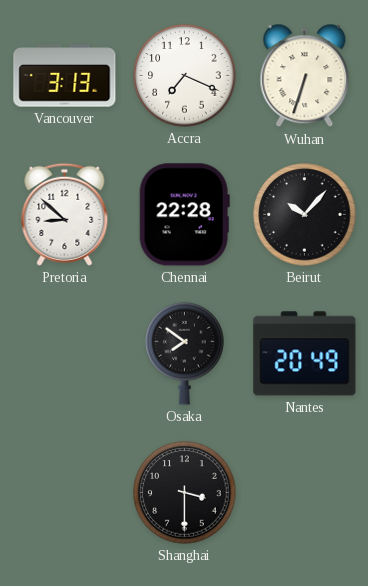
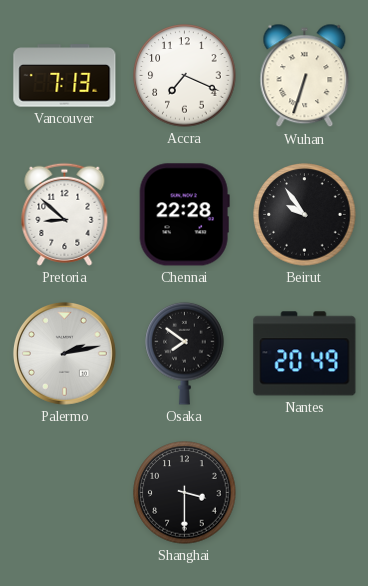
Vancouver: 3:13 -> 7:13 (65, 76)
Beirut: 10:07 -> 9:54 (305, 215)
Palermo: none -> 2:13 (64, 353)
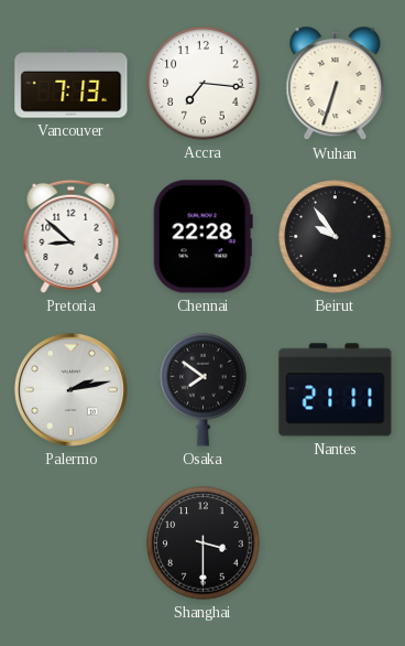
Accra: 7:19 -> 7:16 (204, 84)
Nantes: 20:49 -> 21:11 (336, 390)
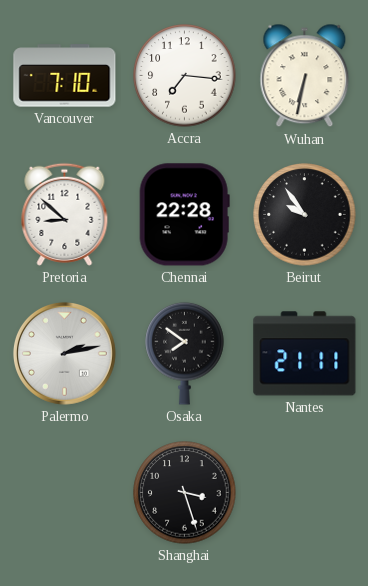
Vancouver: 7:13 -> 7:10 (65, 76)
Wuhan: 6:33 -> 6:32 (305, 76)
Shanghai: 3:30 -> 3:27 (185, 493)
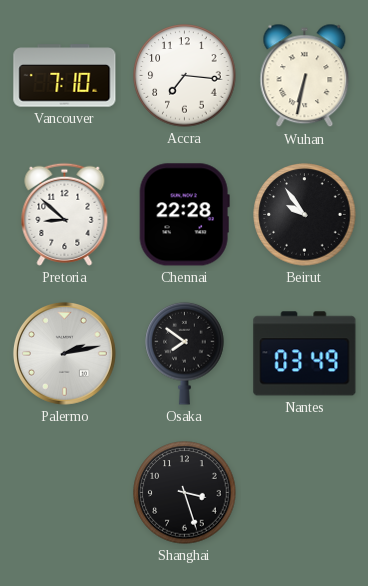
Nantes: 21:11 -> 03:49 (305, 354)
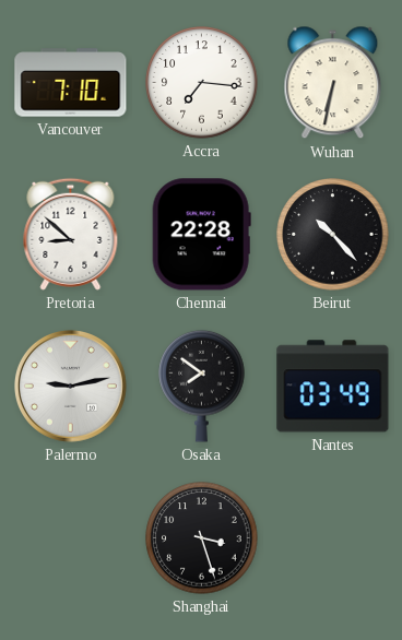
Beirut: 9:54 -> 10:23 (333, 235)
Palermo: 2:13 -> 9:13 (70, 386)
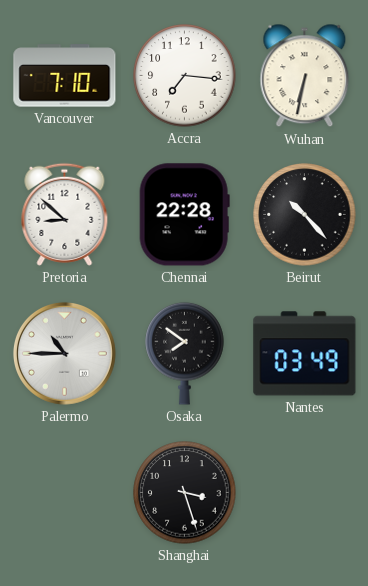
Palermo: 9:13 -> 10:45 (64, 353)
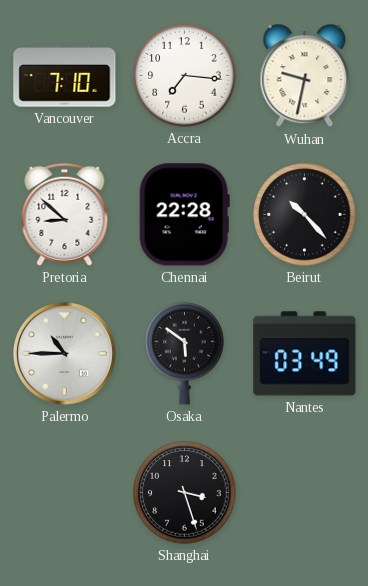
Wuhan: 6:32 -> 9:32 (305, 76)
Osaka: 7:51 -> 5:51 (185, 353)
